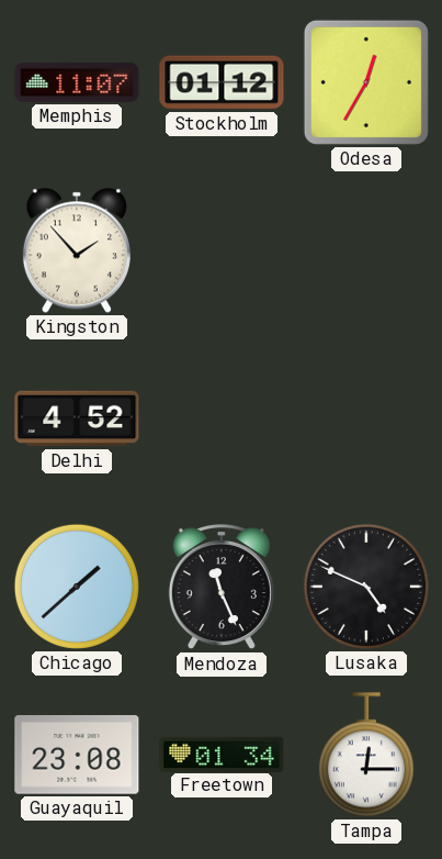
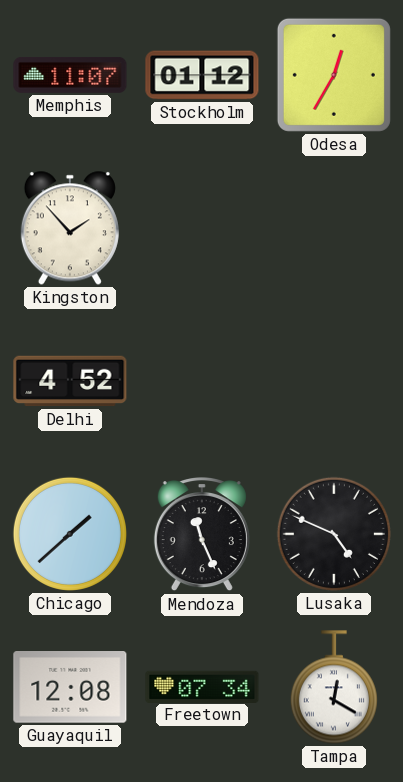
Guayaquil: 23:08 -> 12:08 (70, 688)
Freetown: 01:34 -> 07:34 (202, 686)
Tampa: 12:15 -> 12:20 (334, 687)
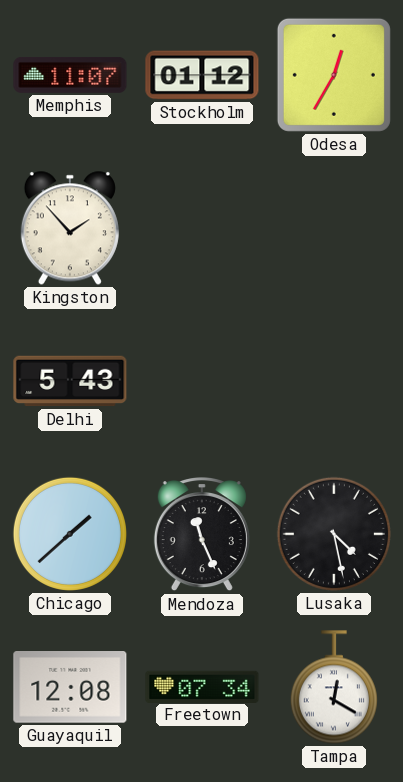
Delhi: 4:52 -> 5:43 (70, 381)
Lusaka: 4:49 -> 4:28 (334, 534)
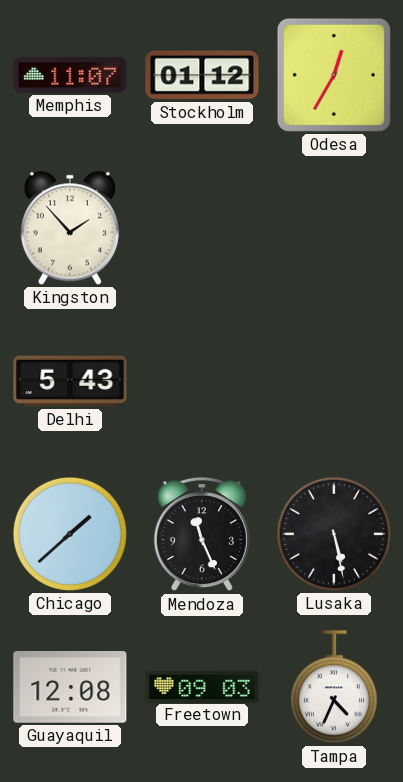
Lusaka: 4:28 -> 5:28 (334, 534)
Freetown: 07:34 -> 09:03 (202, 686)
Tampa: 12:20 -> 4:34 (334, 687)
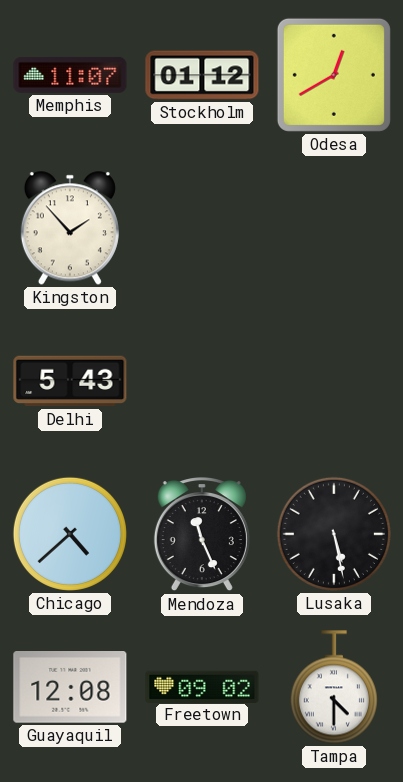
Odesa: 12:35 -> 12:40 (334, 75)
Chicago: 1:38 -> 4:38 (70, 534)
Freetown: 09:03 -> 09:02 (202, 686)
Tampa: 4:34 -> 4:30 (334, 687)
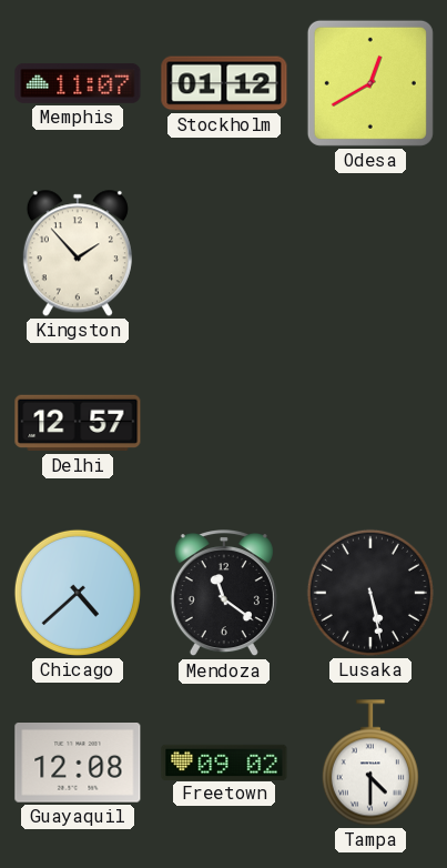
Delhi: 5:43 -> 12:57 (78, 423)
Mendoza: 11:26 -> 11:21 (224, 594)
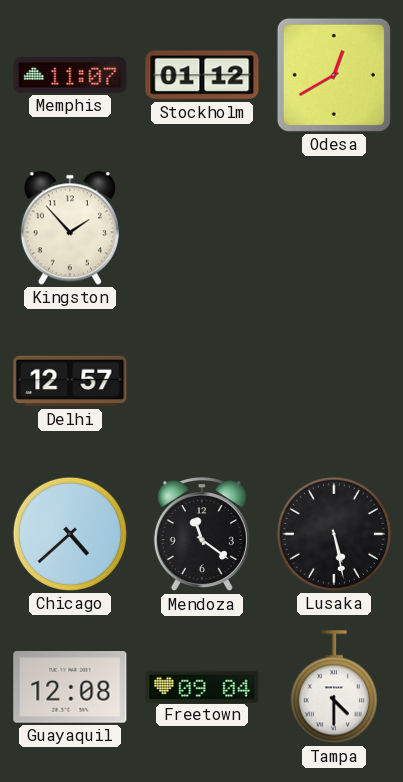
Freetown: 09:02 -> 09:04 (202, 686)
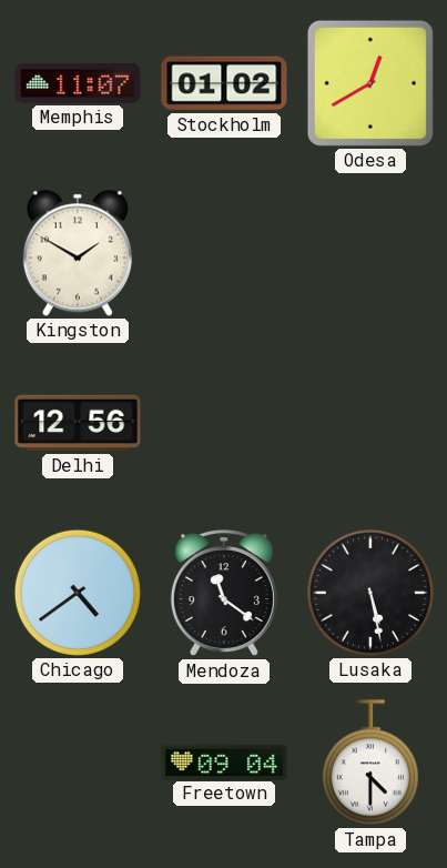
Stockholm: 01:12 -> 01:02 (224, 83)
Kingston: 1:53 -> 1:50 (78, 253)
Delhi: 12:57 -> 12:56 (78, 423)
Chicago: 4:38 -> 4:39 (78, 593)
Guayaquil: 12:08 -> none (70, 688)
